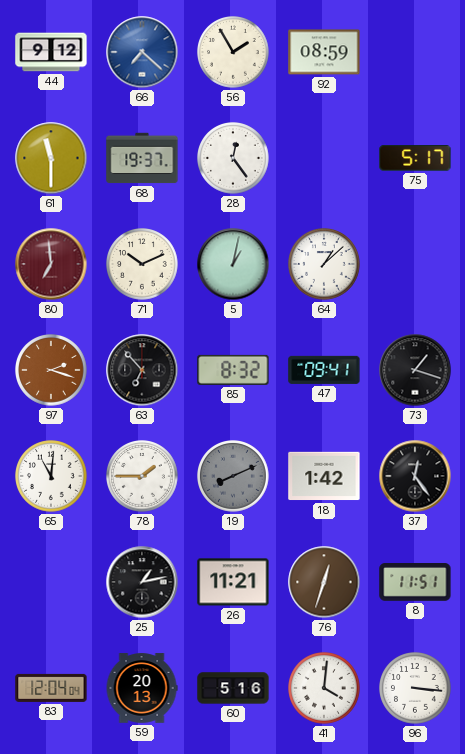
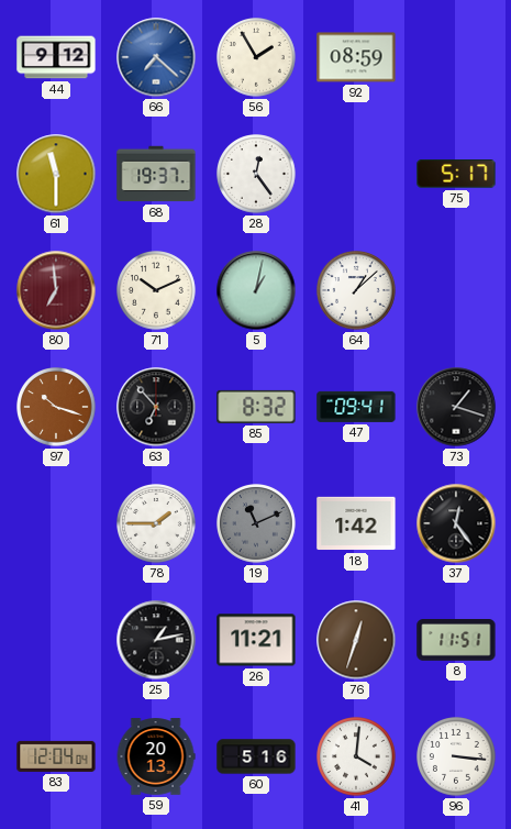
97: 2:18 -> 10:18 (57, 408)
65: 11:01 -> none (52, 477)
19: 8:11 -> 11:11 (257, 524)
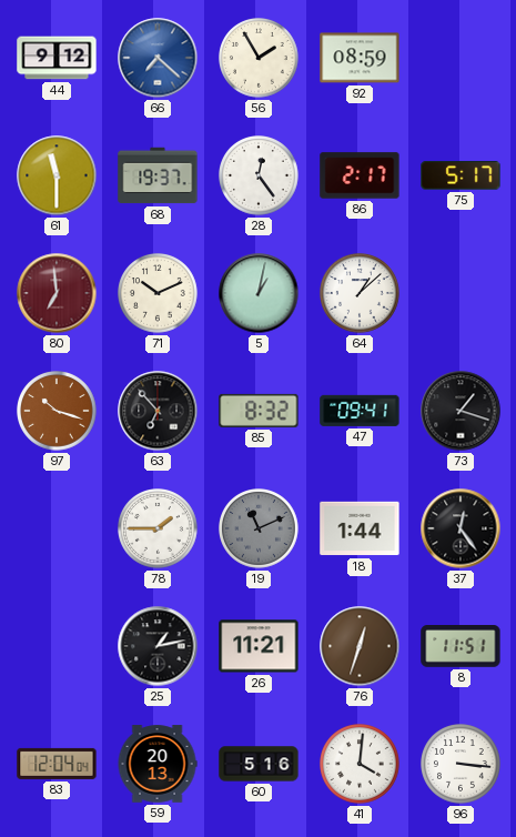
86: none -> 2:17 (360, 175)
18: 1:42 -> 1:44 (360, 528)
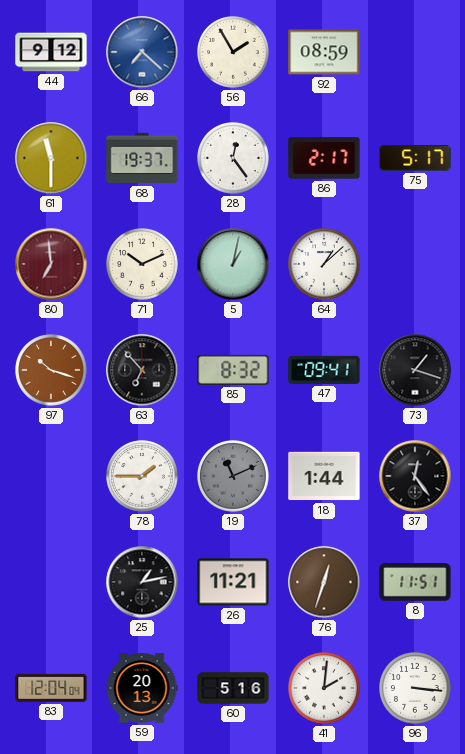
41: 4:01 -> 2:01 (325, 689)
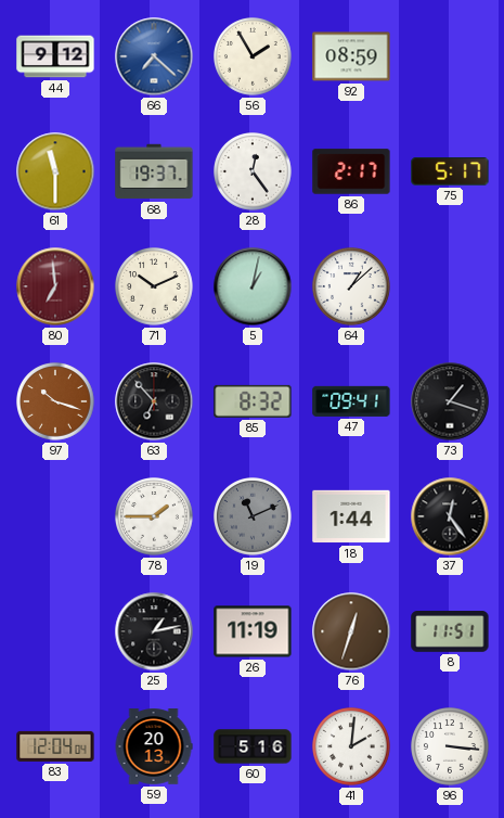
26: 11:21 -> 11:19 (253, 631)
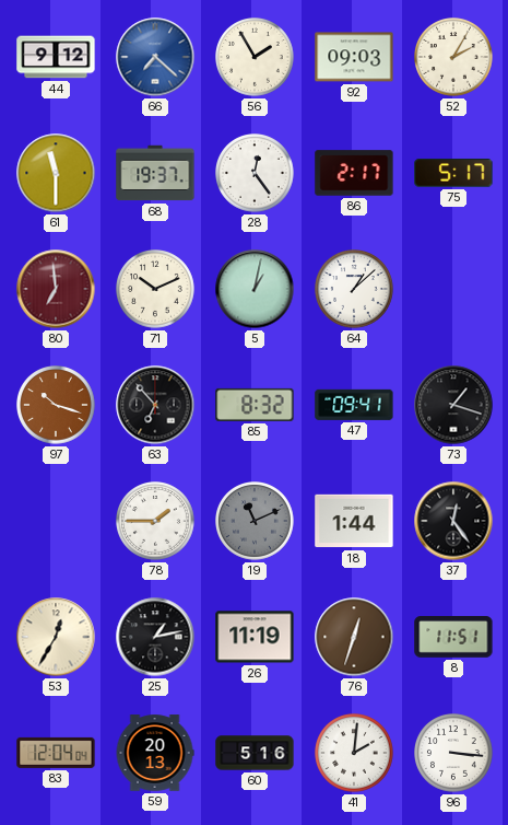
92: 08:59 -> 09:03 (354, 57)
52: none -> 2:05 (454, 58)
53: none -> 12:35 (56, 637)
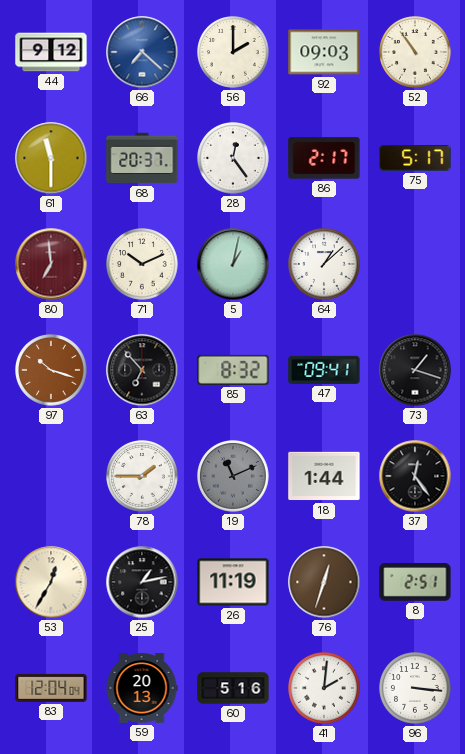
56: 1:55 -> 2:00 (234, 53)
52: 2:05 -> 10:54 (416, 53)
68: 19:37 -> 20:37 (142, 158)
8: 11:51 -> 2:51 (415, 583)
